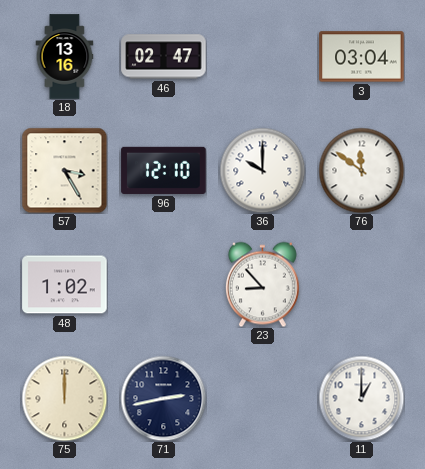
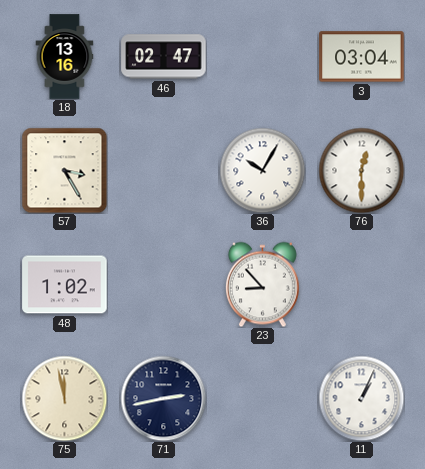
96: 12:10 -> none (164, 170)
36: 10:00 -> 10:05 (262, 170)
76: 11:51 -> 12:30 (361, 170)
75: 12:00 -> 11:58 (64, 398)
11: 1:00 -> 1:04 (361, 398)
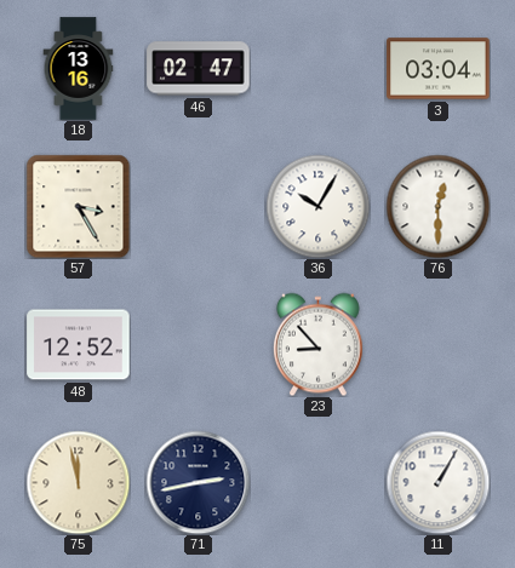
48: 1:02 -> 12:52 (79, 345)
11: 1:04 -> 1:05 (437, 482)
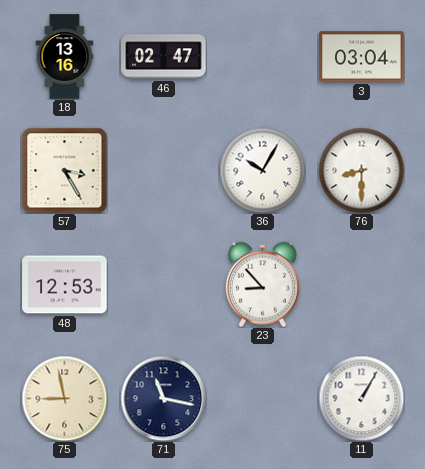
76: 12:30 -> 8:30 (361, 170)
48: 12:52 -> 12:53 (65, 285)
75: 11:58 -> 8:58 (64, 398)
71: 2:43 -> 11:17 (163, 398)
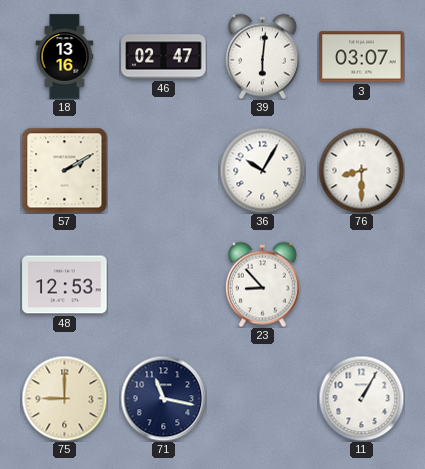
39: none -> 6:01 (262, 56)
3: 03:04 -> 03:07 (362, 57)
57: 3:25 -> 2:10 (64, 170)
75: 8:58 -> 9:00 (64, 398)
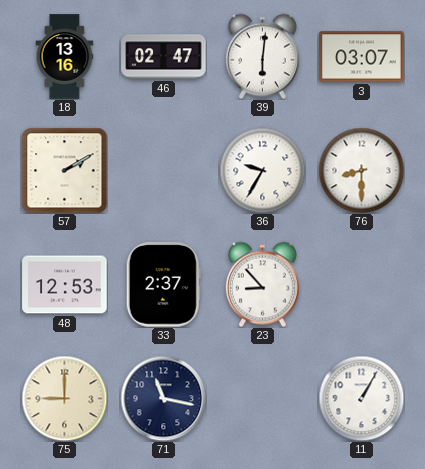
36: 10:05 -> 9:35 (262, 170)
33: none -> 2:37 (163, 285)
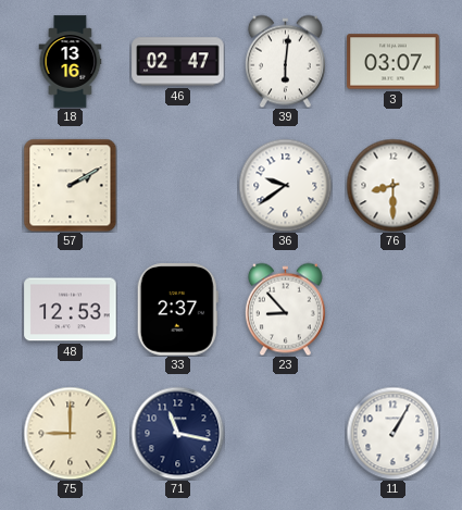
36: 9:35 -> 9:39 (285, 185)
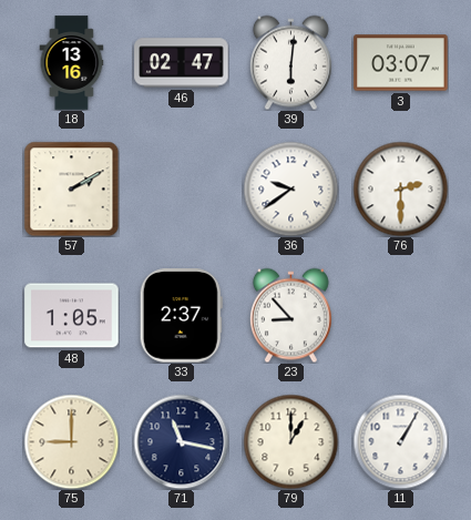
76: 8:30 -> 2:30 (400, 188)
48: 12:53 -> 1:05 (72, 316)
79: none -> 1:00 (290, 441)
